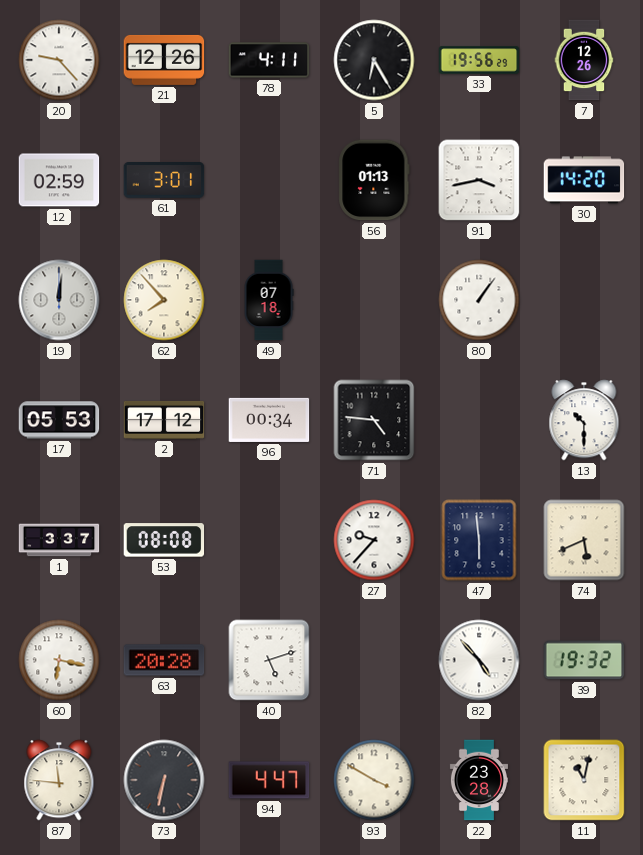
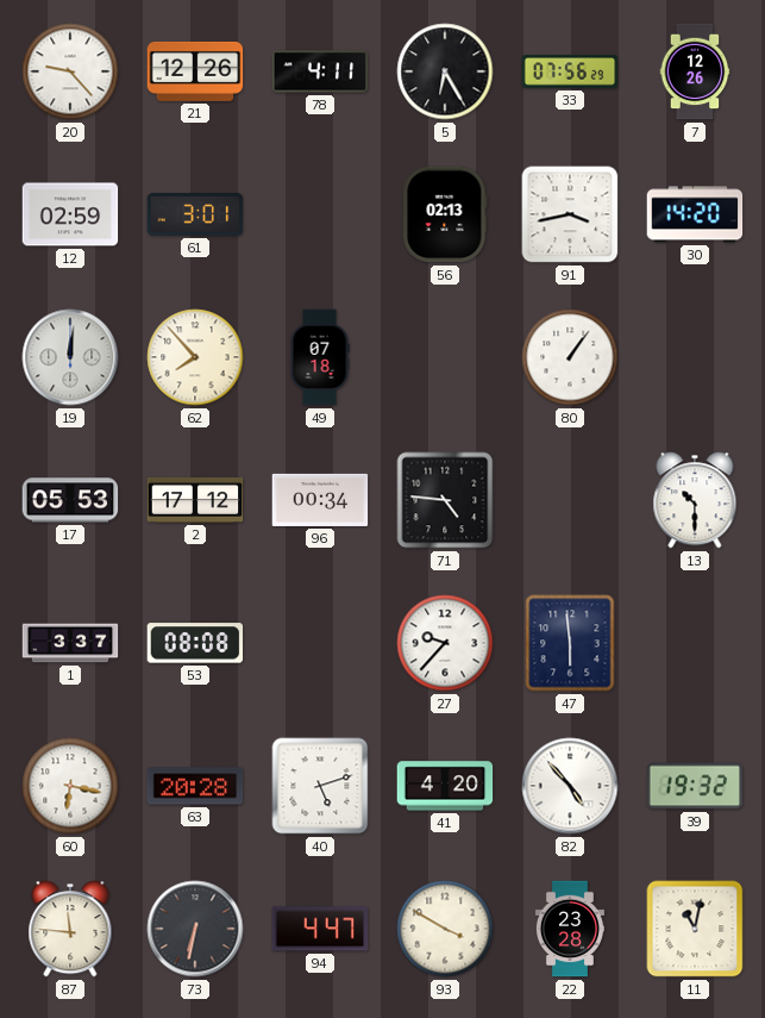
33: 19:56 -> 07:56 (570, 71)
56: 01:13 -> 02:13 (445, 214)
74: 5:41 -> none (584, 540)
41: none -> 4:20 (445, 786)
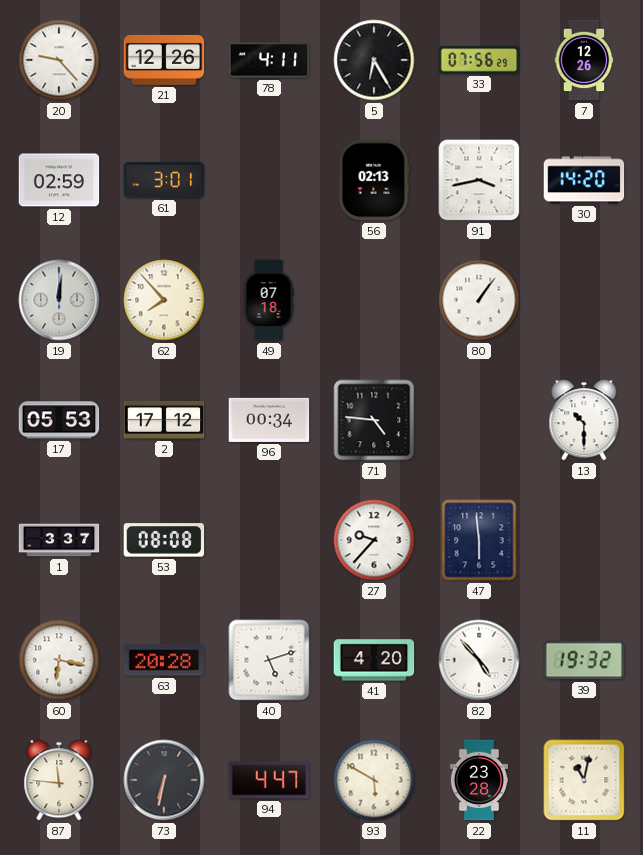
93: 3:50 -> 5:50 (374, 780)
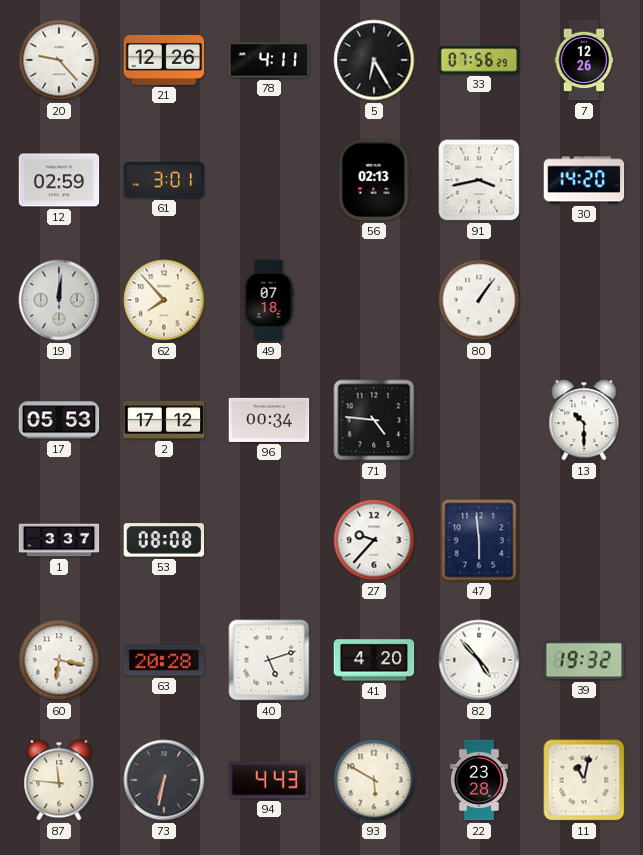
94: 4:47 -> 4:43 (269, 780)
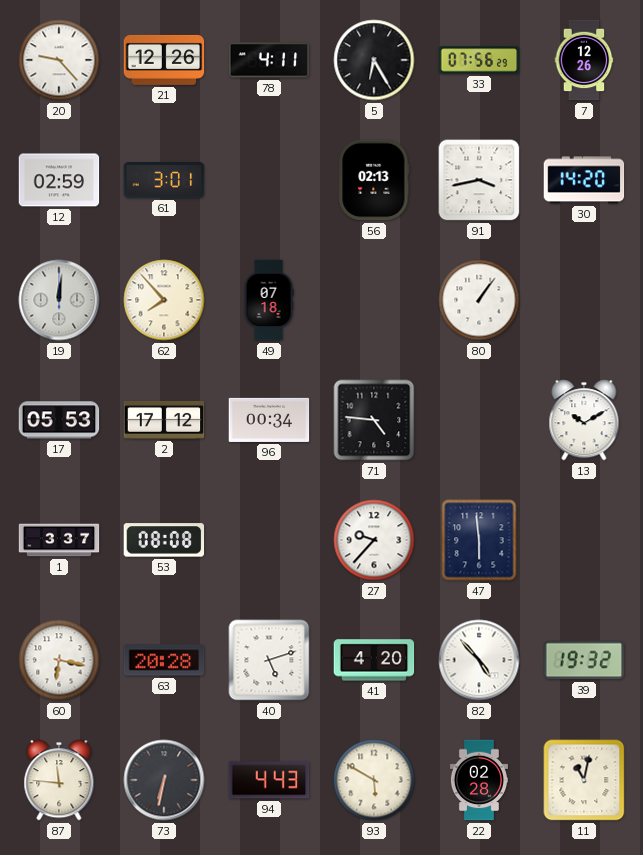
13: 10:30 -> 10:10 (584, 420)
22: 23:28 -> 02:28 (479, 780)
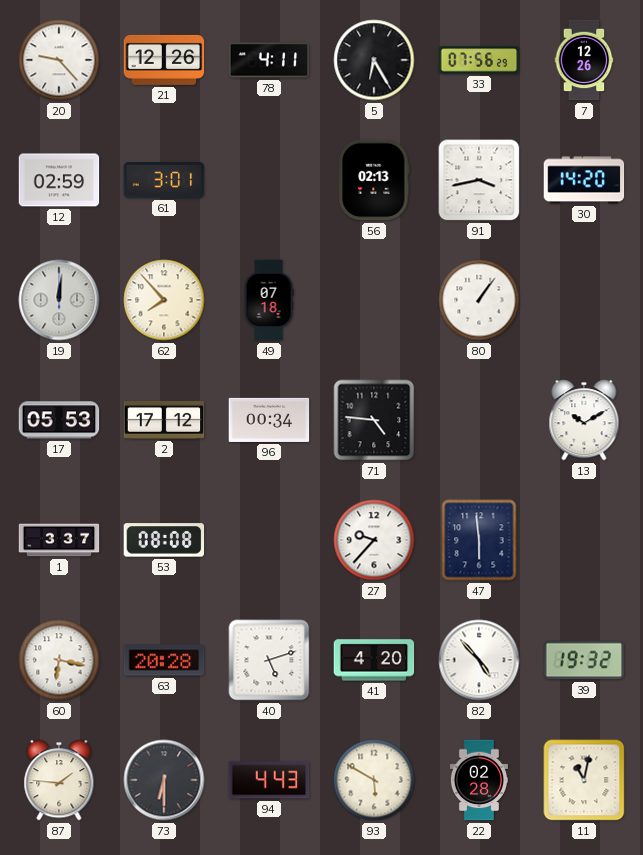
87: 11:46 -> 1:46 (59, 780)
73: 6:32 -> 6:30 (164, 780)
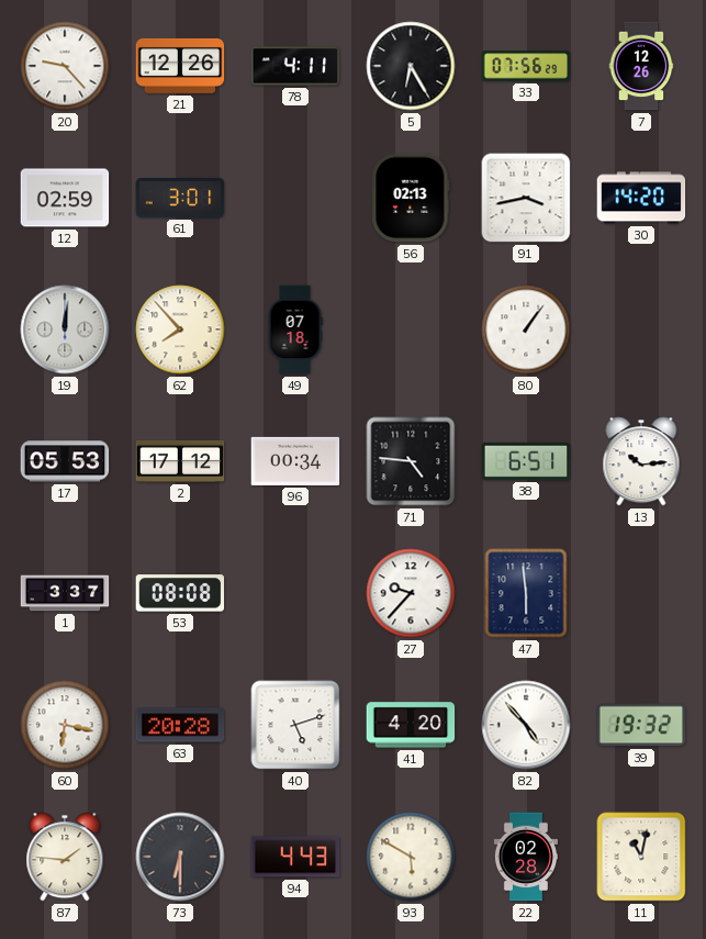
38: none -> 6:51 (526, 461)
13: 10:10 -> 10:14 (641, 461)
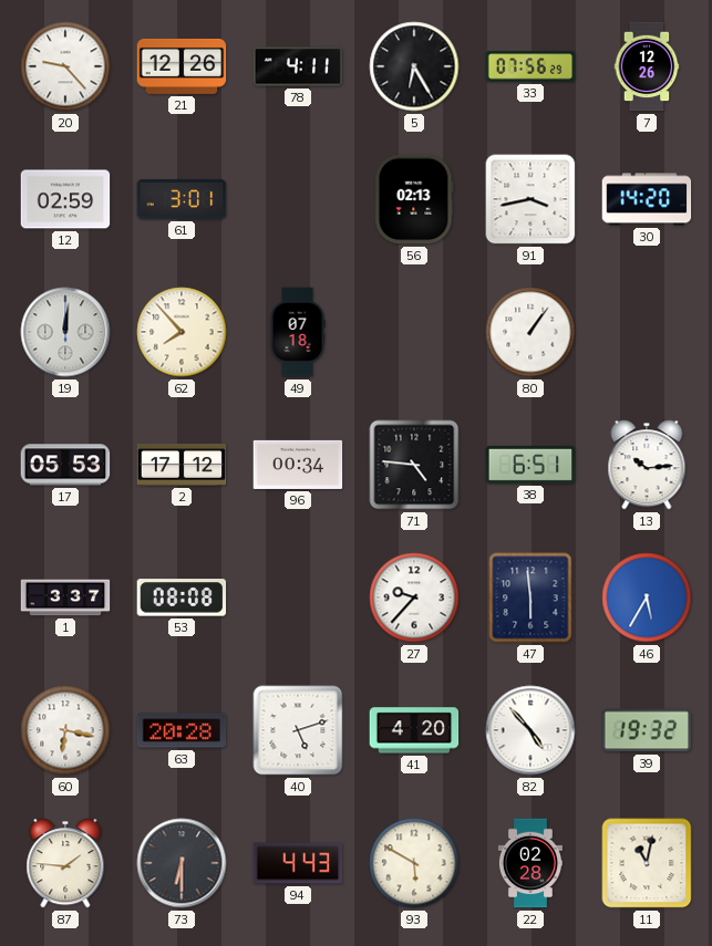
46: none -> 5:35 (647, 597)
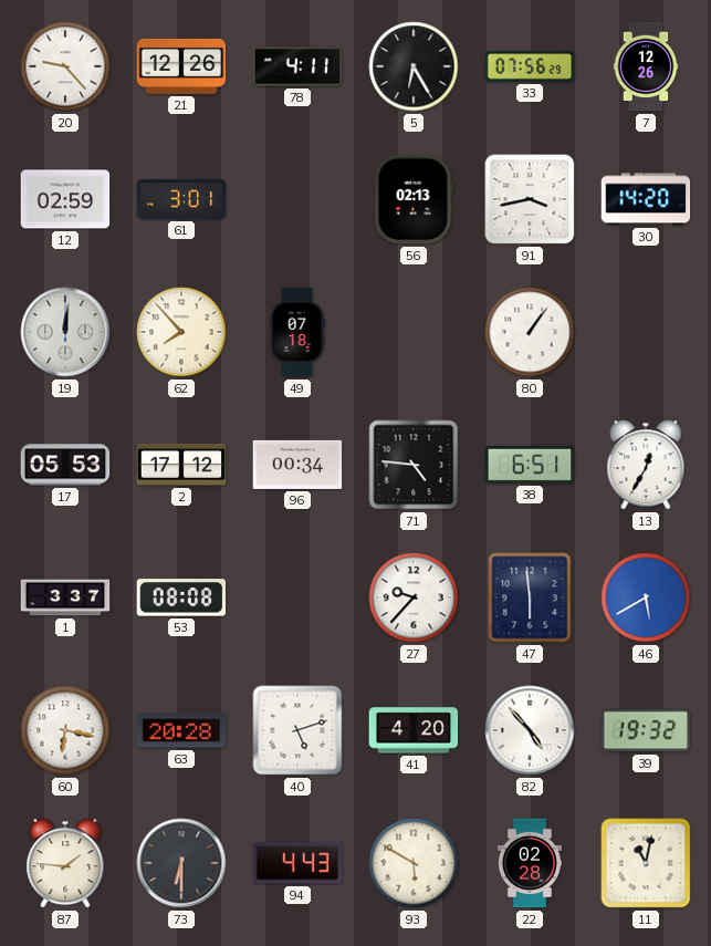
13: 10:14 -> 12:35 (646, 465)
46: 5:35 -> 5:40 (646, 597)
